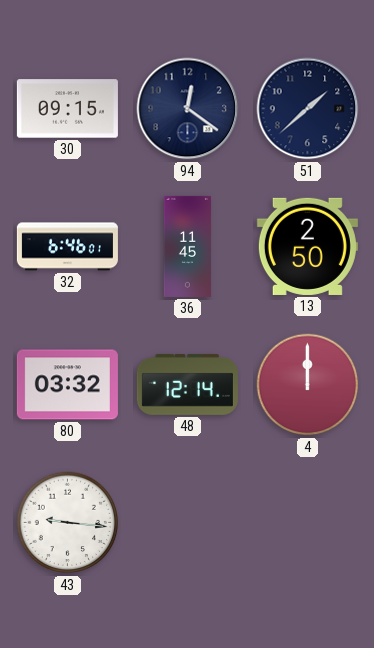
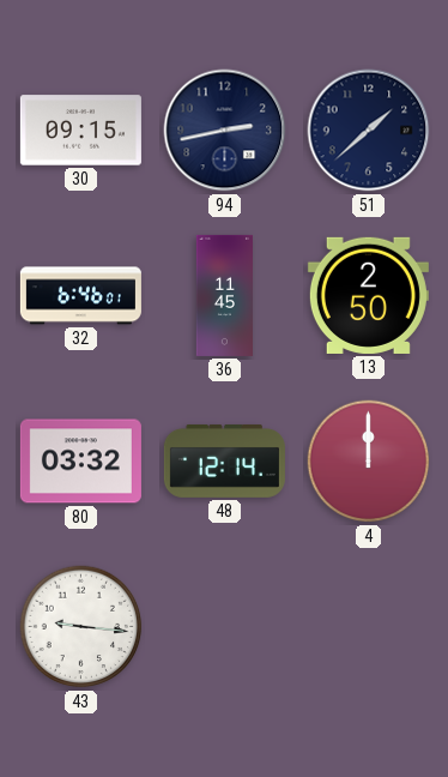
94: 12:21 -> 2:43 (225, 131)
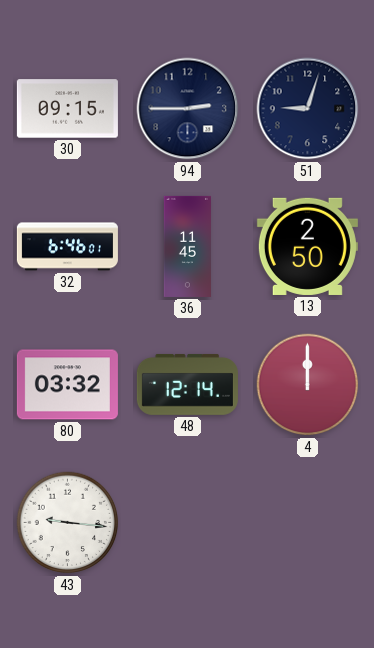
94: 2:43 -> 2:45 (188, 109)
51: 1:38 -> 9:03 (308, 109)
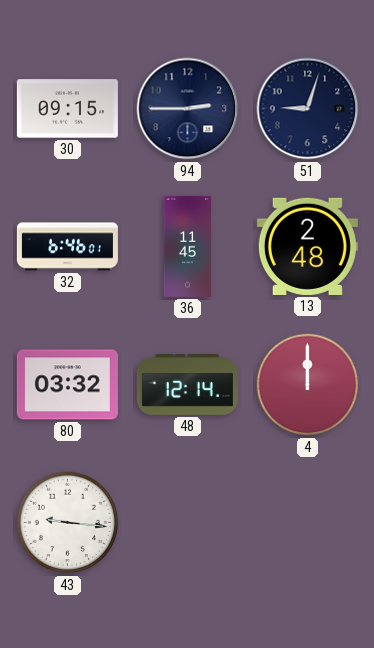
13: 2:50 -> 2:48 (307, 246)
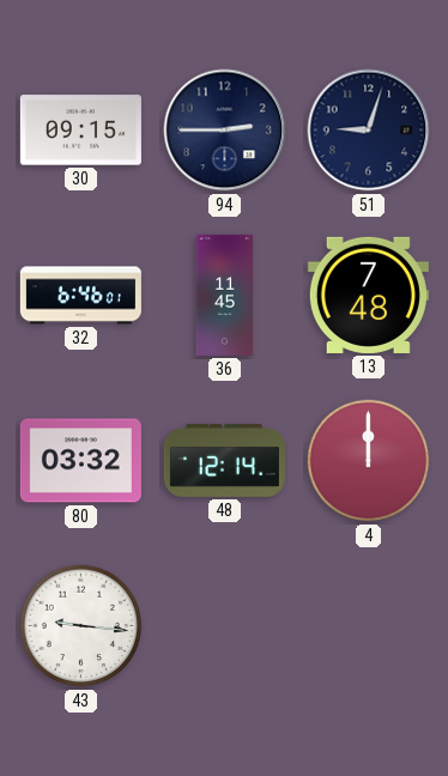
13: 2:48 -> 7:48 (368, 295)
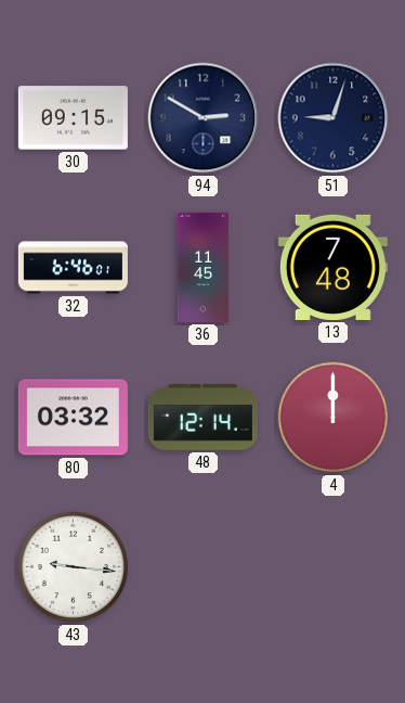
94: 2:45 -> 2:50 (204, 118)
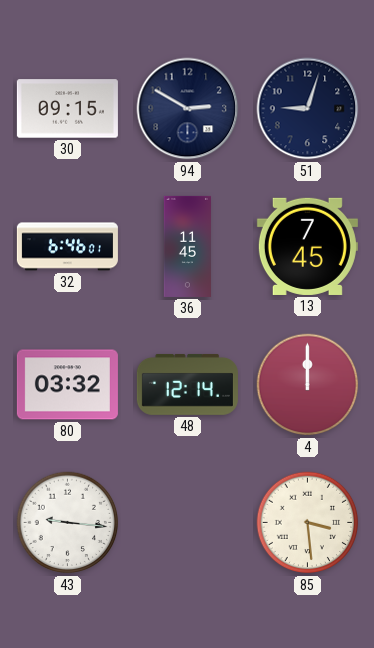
13: 7:48 -> 7:45 (307, 246)
85: none -> 3:29 (308, 523)
